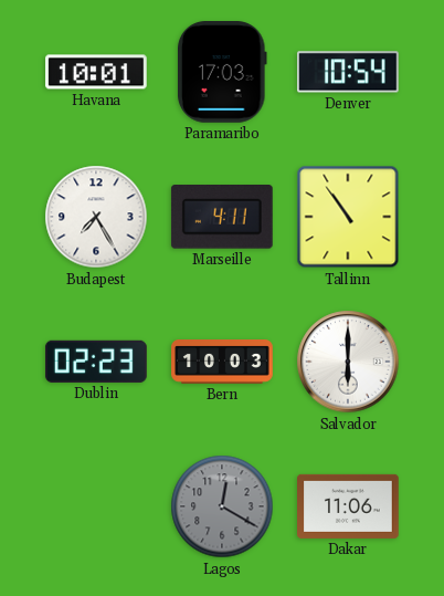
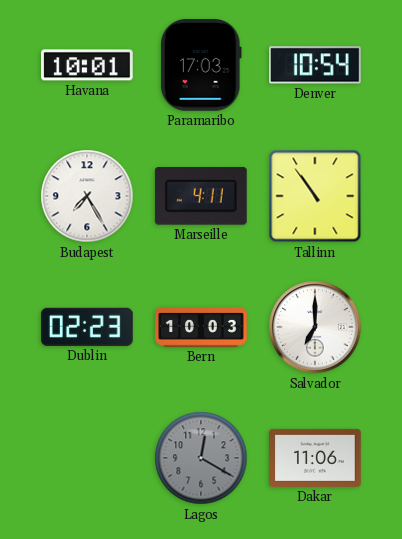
Salvador: 6:00 -> 7:00 (315, 327)
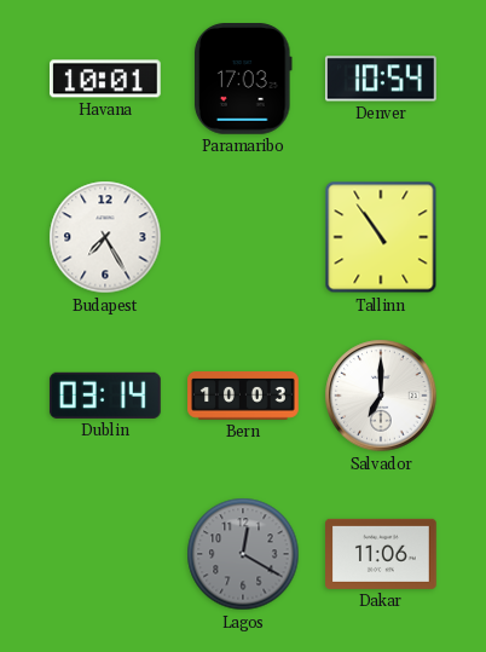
Marseille: 4:11 -> none (201, 197)
Dublin: 02:23 -> 03:14 (105, 396)
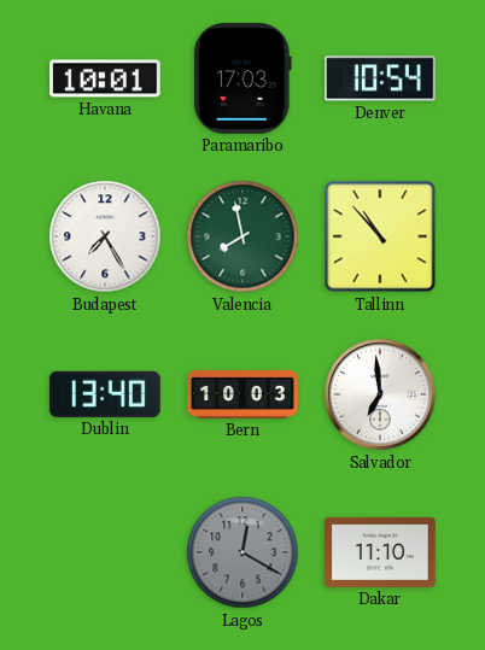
Valencia: none -> 7:58 (242, 236)
Tallinn: 10:54 -> 10:53 (380, 236)
Dublin: 03:14 -> 13:40 (105, 394)
Salvador: 7:00 -> 6:59 (380, 394)
Dakar: 11:06 -> 11:10 (381, 552)
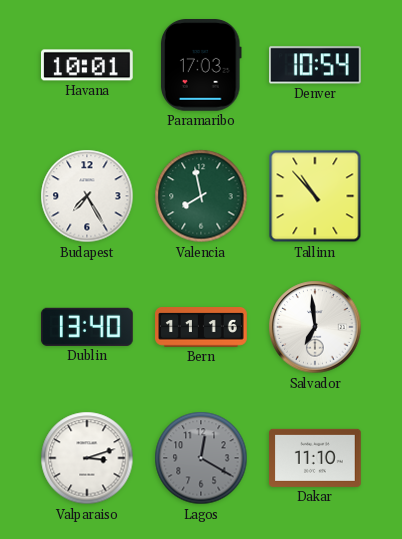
Bern: 10:03 -> 11:16 (201, 328)
Valparaiso: none -> 3:12 (87, 458)
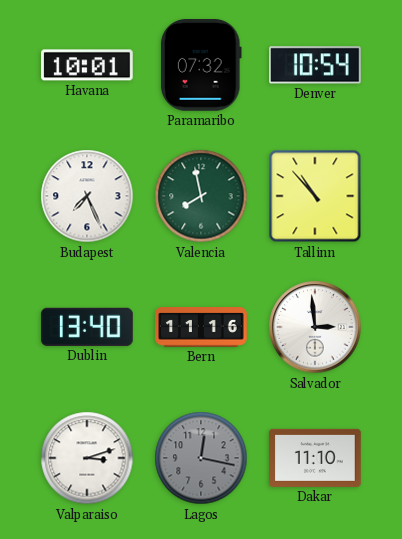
Paramaribo: 17:03 -> 07:32 (201, 66)
Budapest: 7:25 -> 7:26 (87, 196)
Salvador: 6:59 -> 2:59 (315, 327)
Lagos: 12:20 -> 12:17 (201, 458)
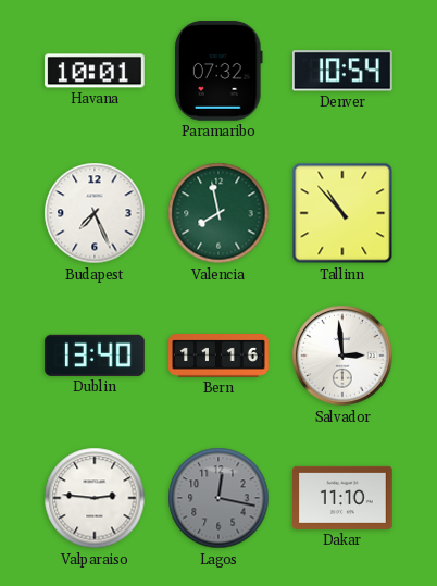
Valparaiso: 3:12 -> 2:46 (95, 498)
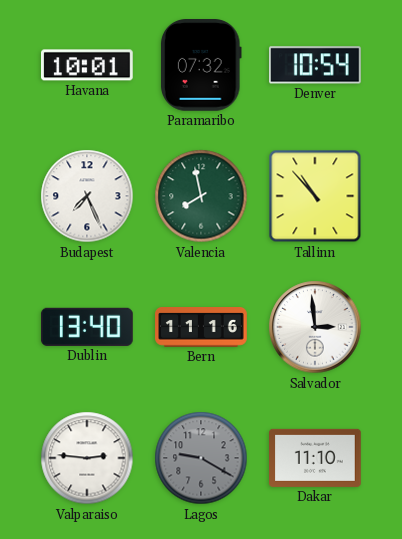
Lagos: 12:17 -> 9:20 (201, 458)
